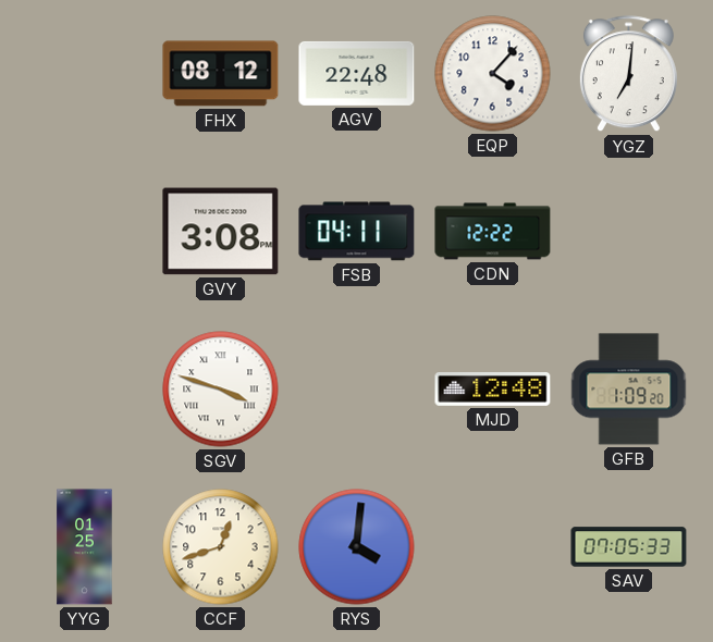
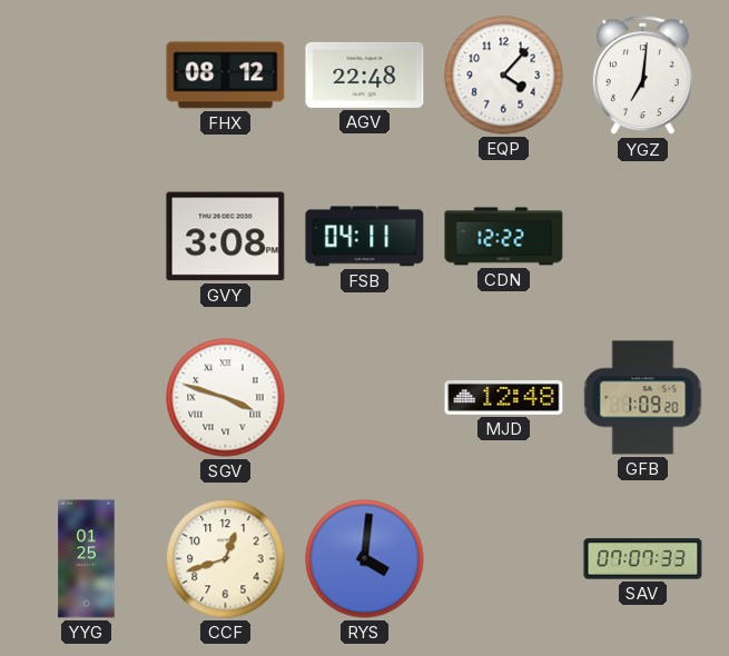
SAV: 07:05 -> 07:07 (643, 559)
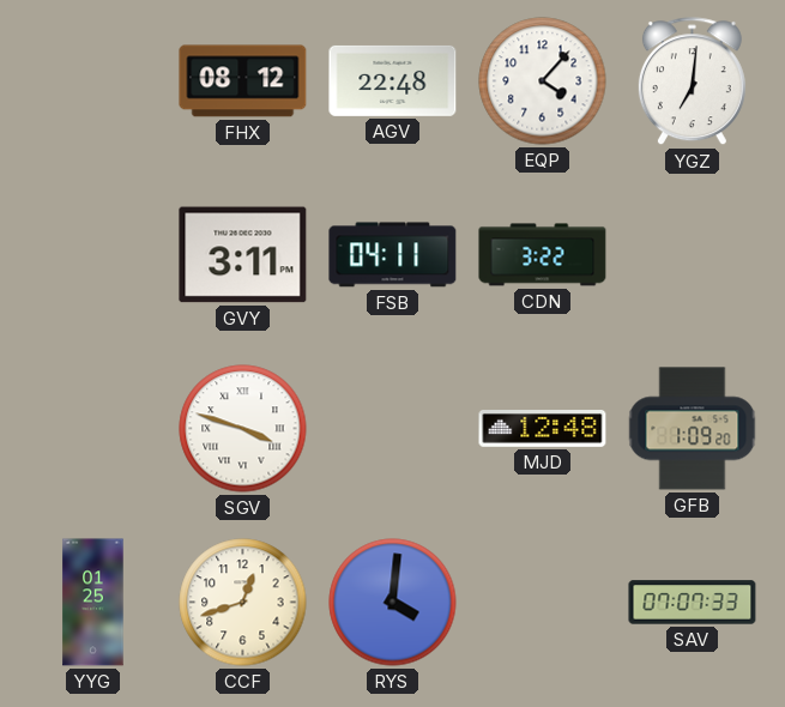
GVY: 3:08 -> 3:11 (243, 255)
CDN: 12:22 -> 3:22 (543, 255)
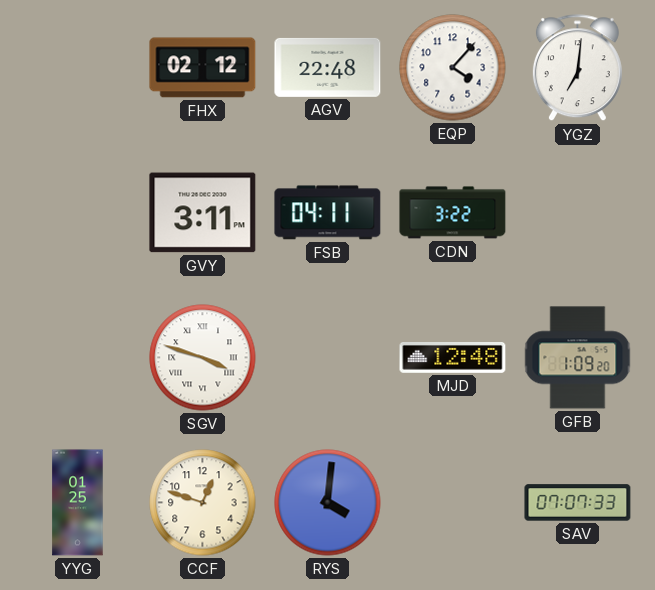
FHX: 08:12 -> 02:12 (203, 68)
CCF: 12:42 -> 12:48 (203, 503)
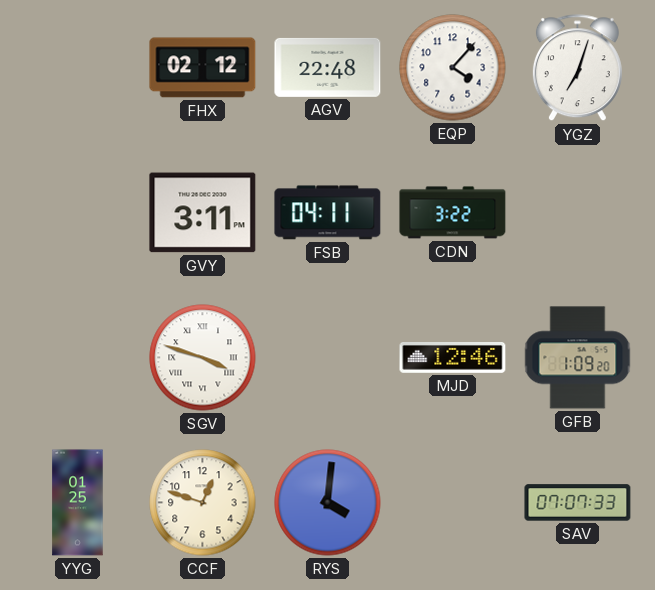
YGZ: 7:01 -> 7:03 (577, 68)
MJD: 12:48 -> 12:46 (453, 358)
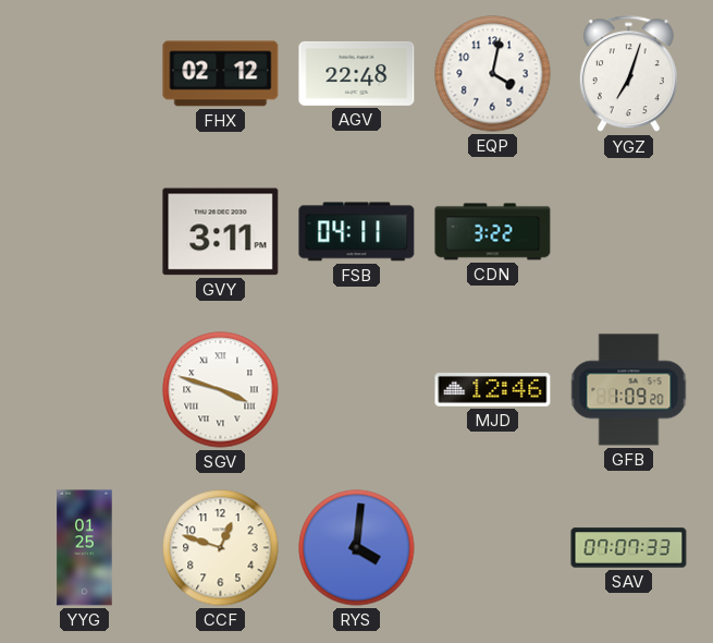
EQP: 4:07 -> 4:02 (493, 74)
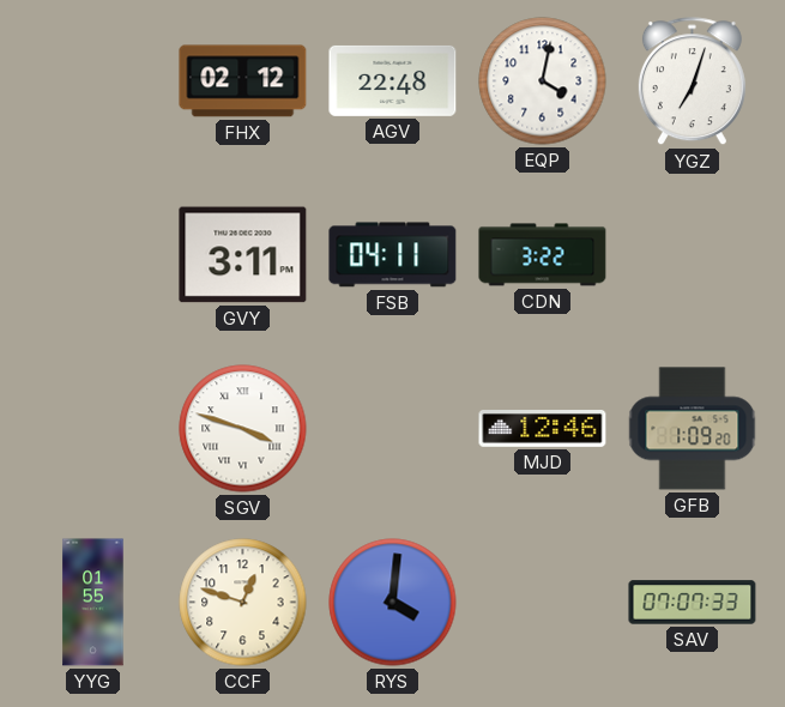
YYG: 01:25 -> 01:55 (93, 603)
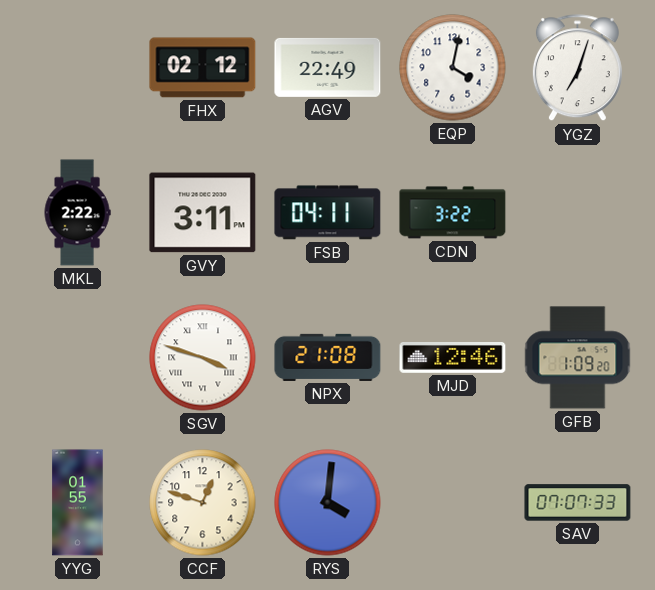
AGV: 22:48 -> 22:49 (328, 67)
MKL: none -> 2:22 (77, 213)
NPX: none -> 21:08 (328, 357)
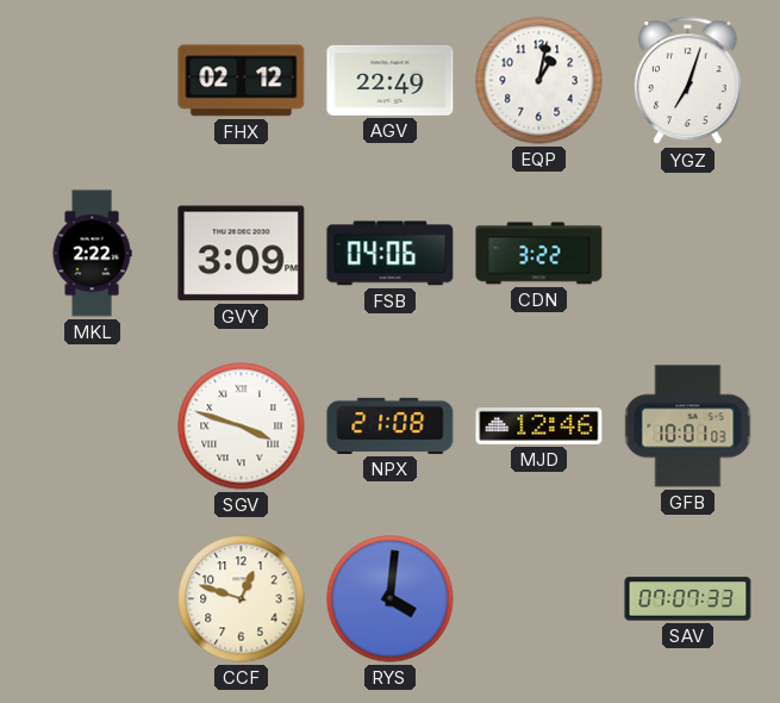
EQP: 4:02 -> 1:02 (539, 81)
GVY: 3:11 -> 3:09 (242, 254)
FSB: 04:11 -> 04:06 (391, 254)
GFB: 1:09 -> 10:01 (688, 427)
YYG: 01:55 -> none (78, 503)
